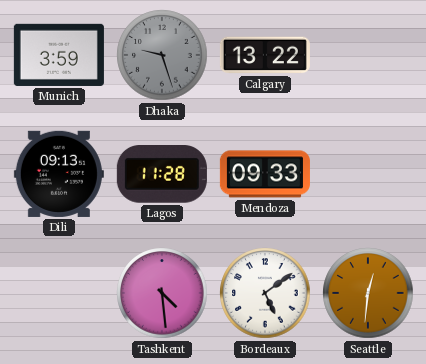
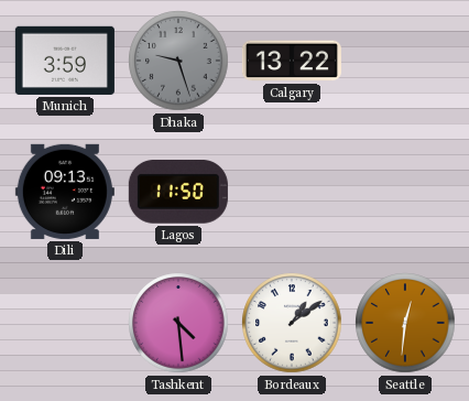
Lagos: 11:28 -> 11:50 (178, 193)
Mendoza: 09:33 -> none (265, 174)
Bordeaux: 5:09 -> 1:09 (292, 323)
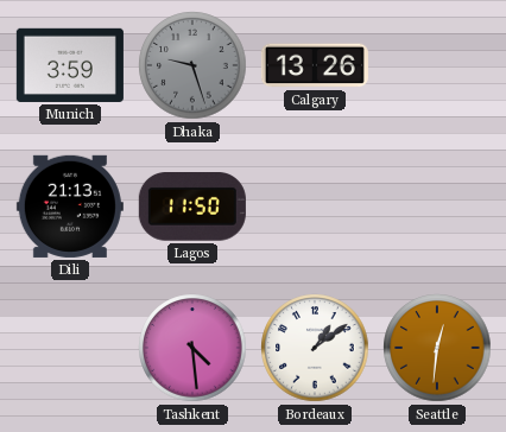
Calgary: 13:22 -> 13:26 (315, 65)
Dili: 09:13 -> 21:13 (70, 207)
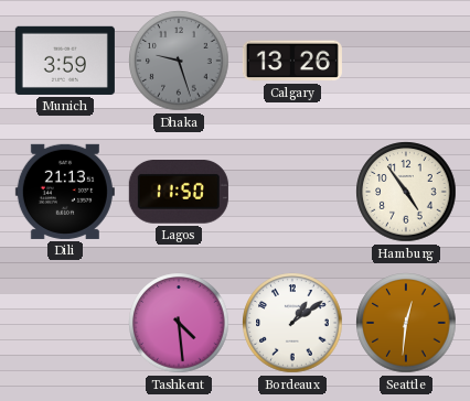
Hamburg: none -> 4:54 (406, 192)
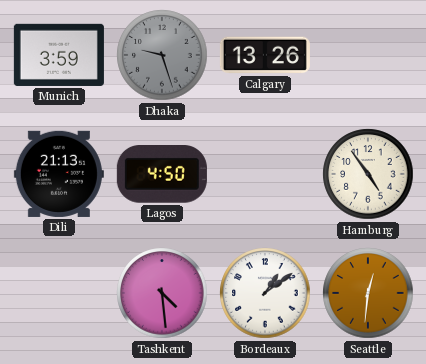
Lagos: 11:50 -> 4:50 (162, 175)
